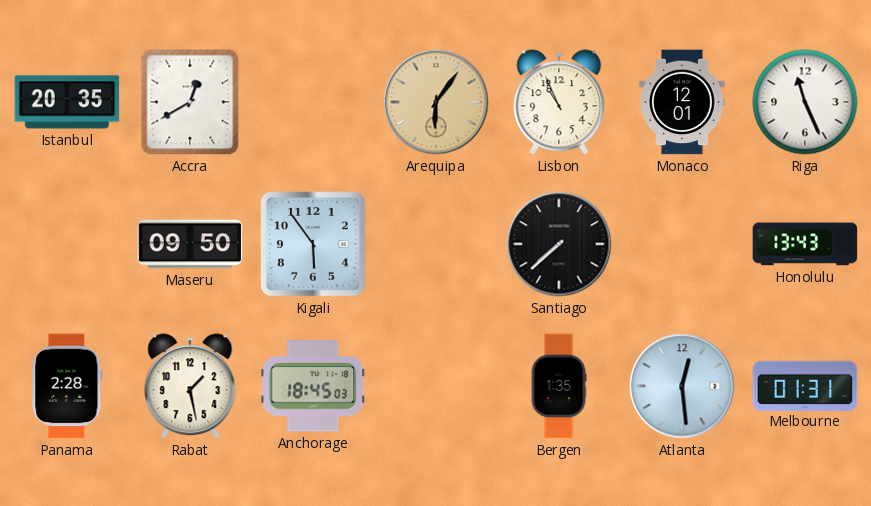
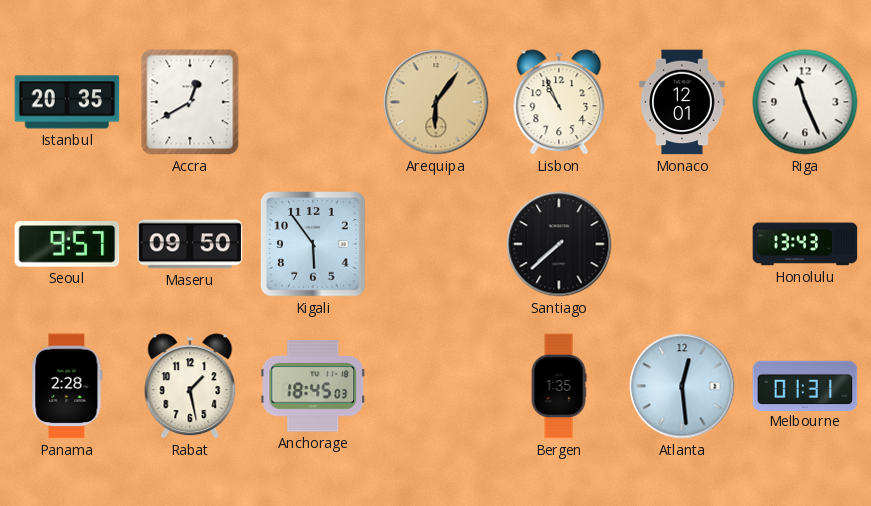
Seoul: none -> 9:57 (67, 244)
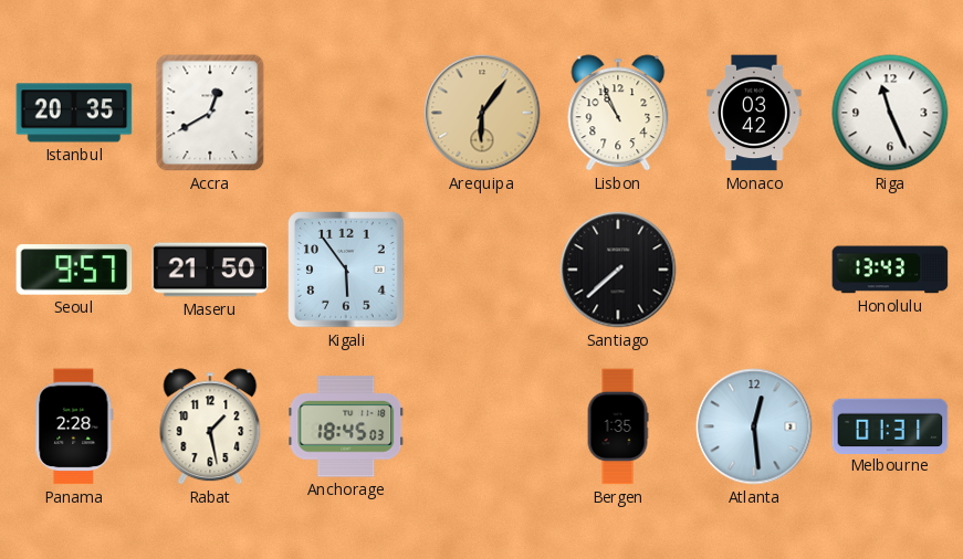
Monaco: 12:01 -> 03:42 (754, 113)
Maseru: 09:50 -> 21:50 (210, 270)
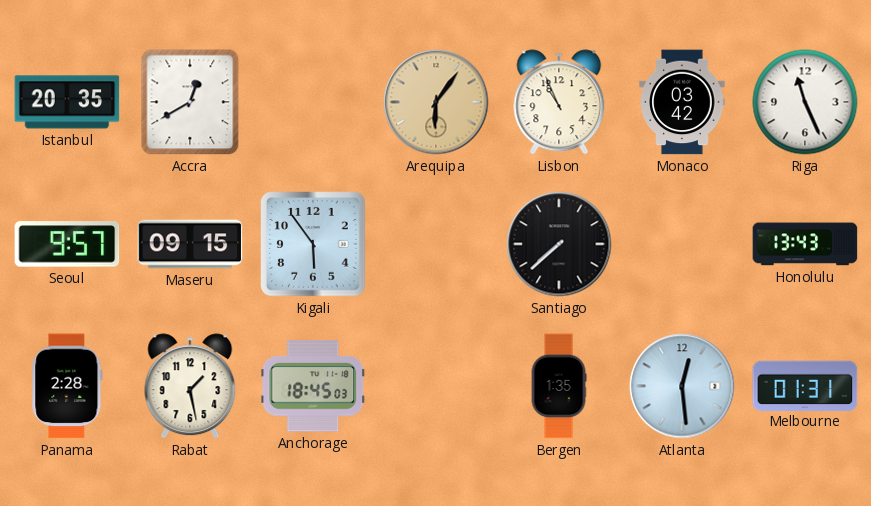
Maseru: 21:50 -> 09:15 (190, 244)
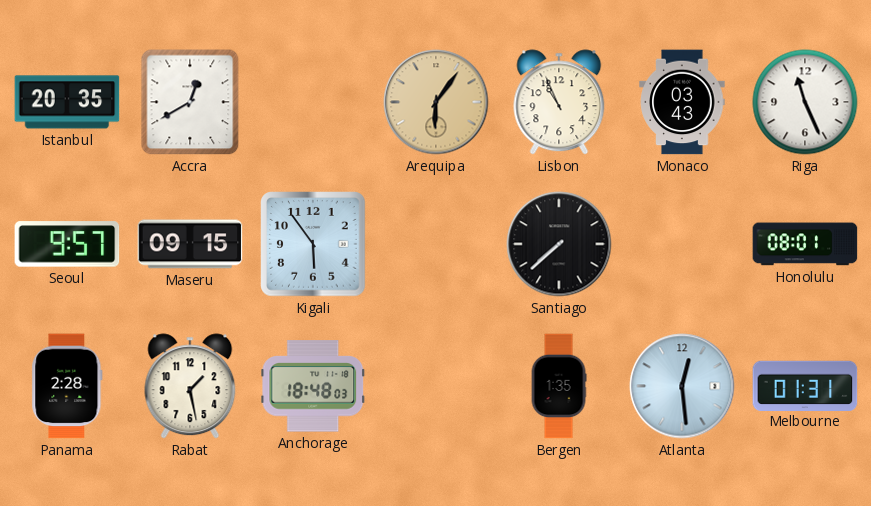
Monaco: 03:42 -> 03:43 (682, 102)
Honolulu: 13:43 -> 08:01 (805, 244)
Anchorage: 18:45 -> 18:48 (313, 386)
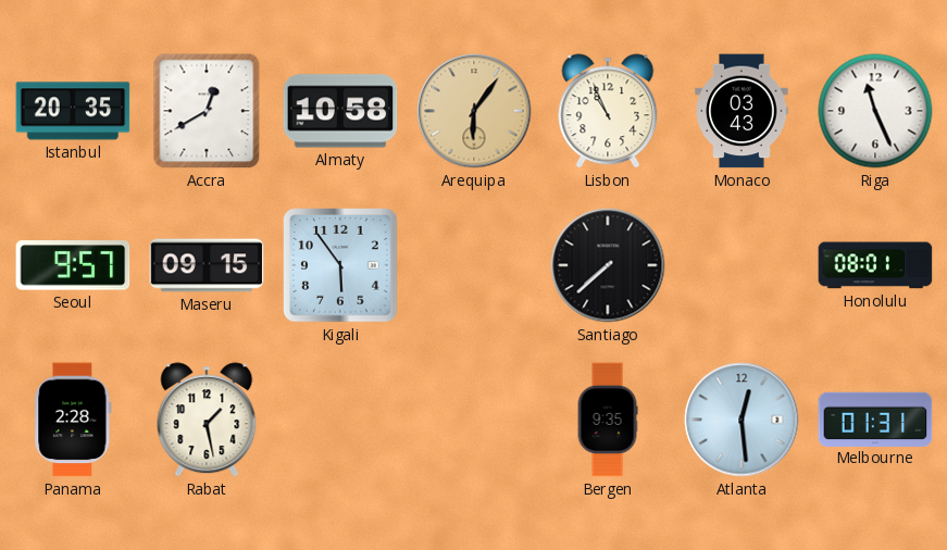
Almaty: none -> 10:58 (340, 111)
Anchorage: 18:48 -> none (313, 386)
Bergen: 1:35 -> 9:35 (608, 420)
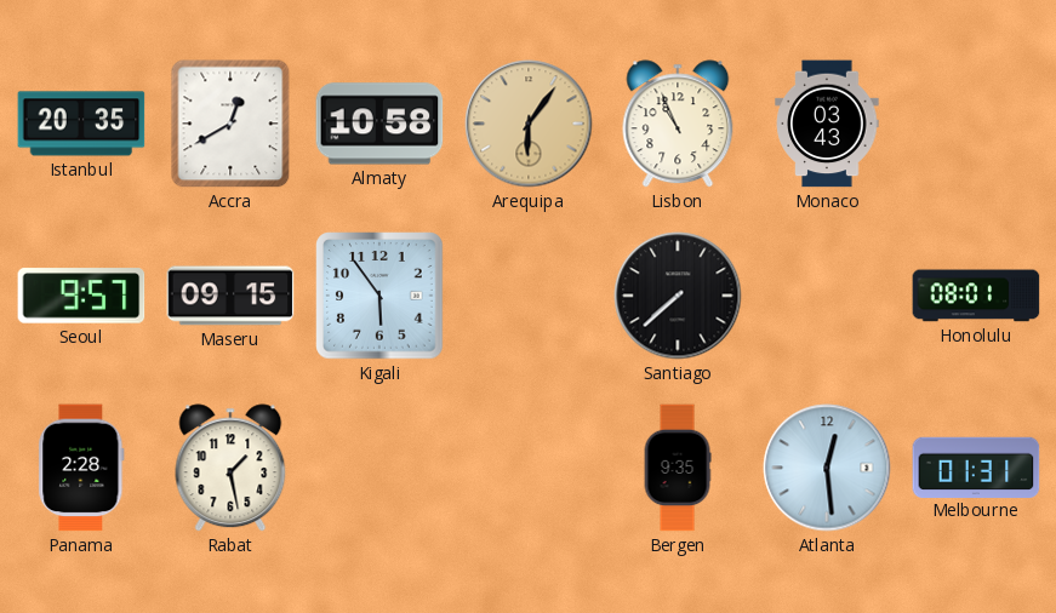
Riga: 11:26 -> none (875, 111)
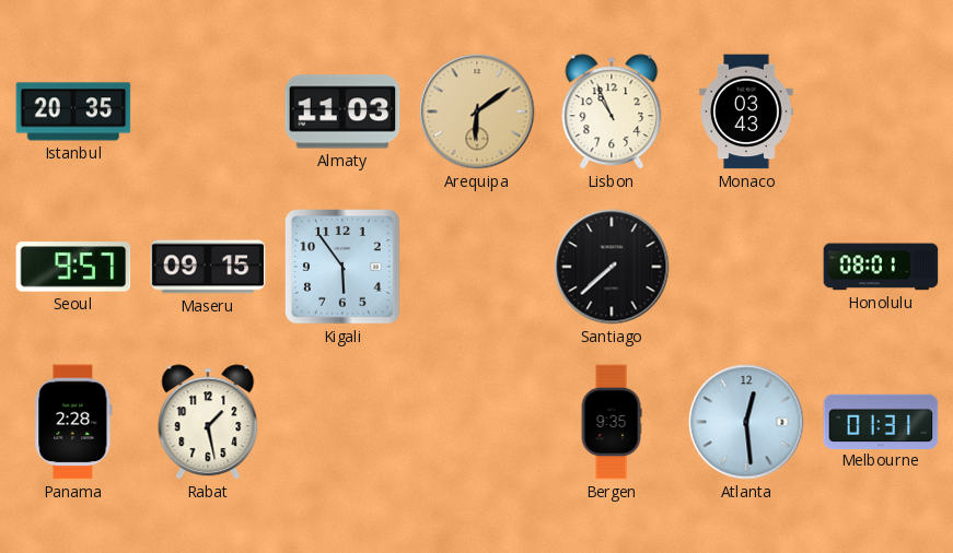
Accra: 12:40 -> none (230, 124)
Almaty: 10:58 -> 11:03 (342, 111)
Arequipa: 6:06 -> 6:09 (477, 111)
